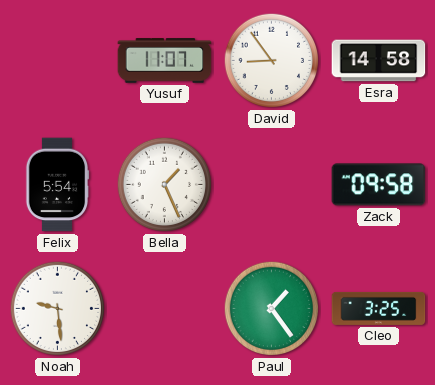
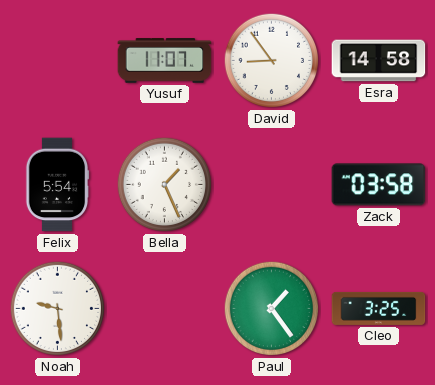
Zack: 09:58 -> 03:58 (379, 185)
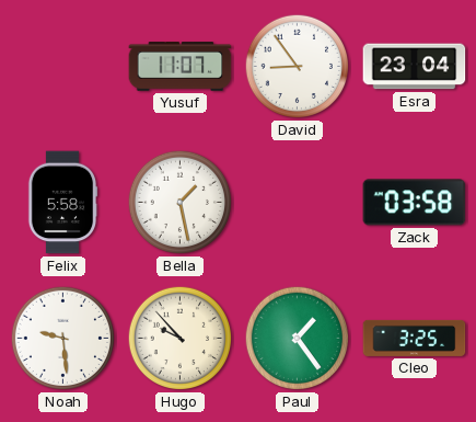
Esra: 14:58 -> 23:04 (415, 67)
Felix: 5:54 -> 5:58 (62, 203)
Bella: 1:26 -> 1:28 (181, 203)
Hugo: none -> 9:53 (181, 339)
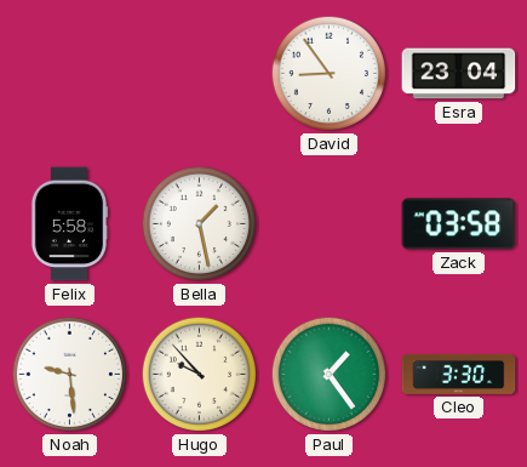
Yusuf: 11:07 -> none (181, 67)
Cleo: 3:25 -> 3:30 (459, 374)
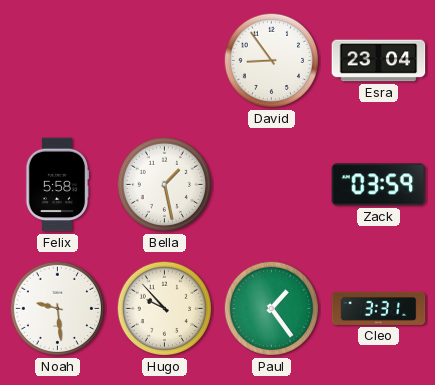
Zack: 03:58 -> 03:59 (379, 185)
Cleo: 3:30 -> 3:31 (379, 308)
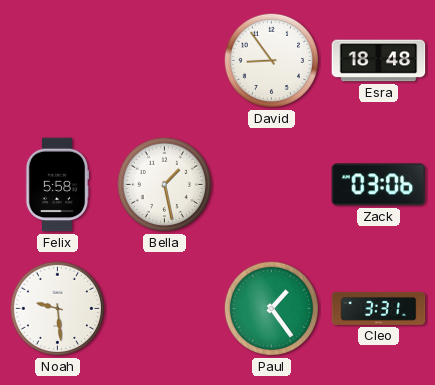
Esra: 23:04 -> 18:48 (379, 61)
Zack: 03:59 -> 03:06 (379, 185)
Hugo: 9:53 -> none (165, 309)
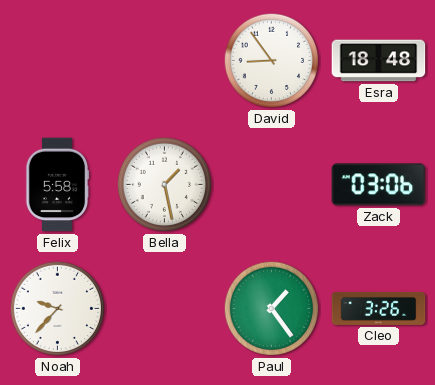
Noah: 9:29 -> 9:37 (58, 309)
Cleo: 3:31 -> 3:26 (379, 308)
